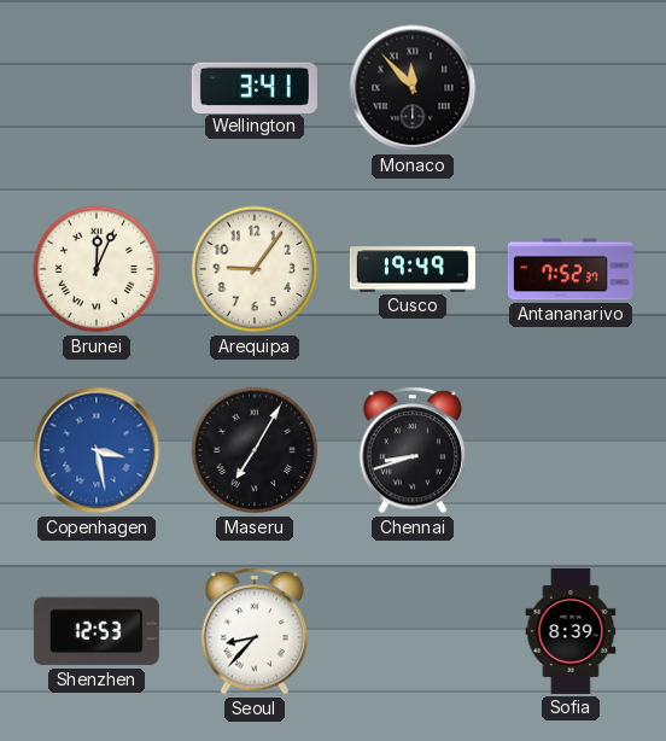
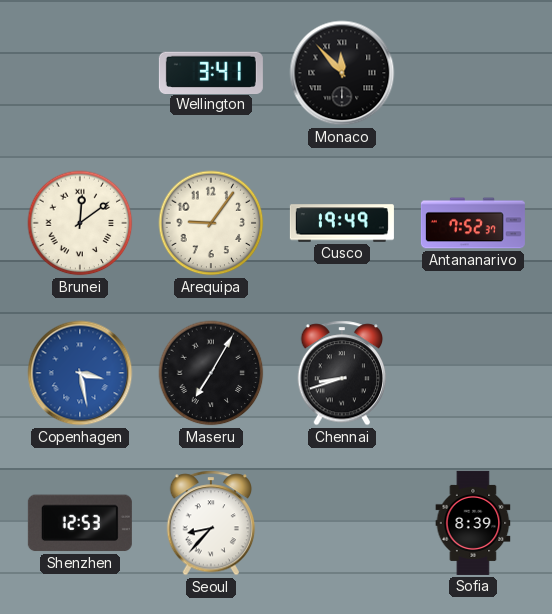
Brunei: 12:04 -> 12:09 (80, 223)
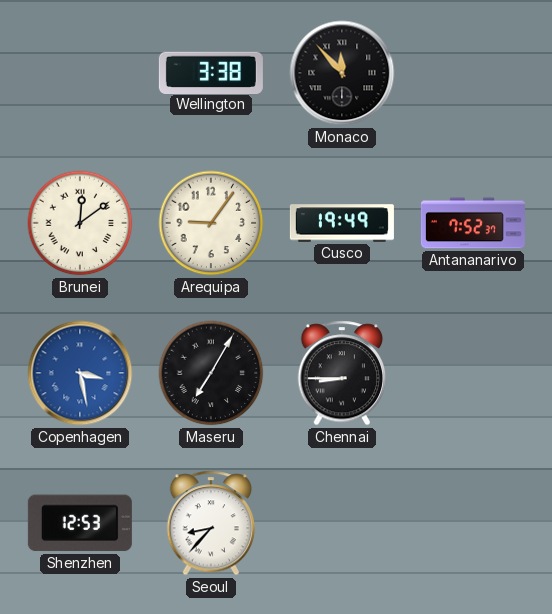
Wellington: 3:41 -> 3:38 (211, 72)
Chennai: 8:42 -> 8:45 (342, 373)
Sofia: 8:39 -> none (473, 523)
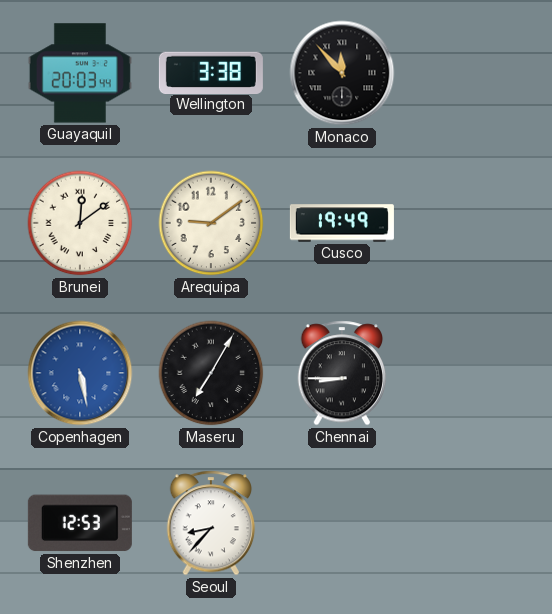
Guayaquil: none -> 20:03 (80, 73)
Arequipa: 9:06 -> 9:09 (211, 223)
Antananarivo: 7:52 -> none (473, 223)
Copenhagen: 3:28 -> 5:28 (80, 373)
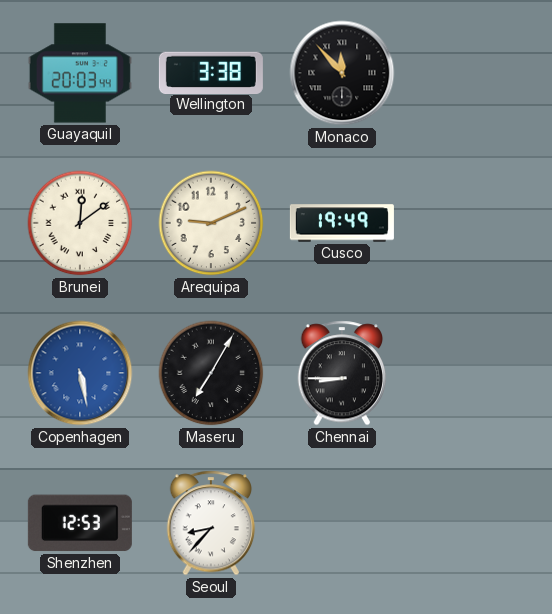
Arequipa: 9:09 -> 9:11 (211, 223)
